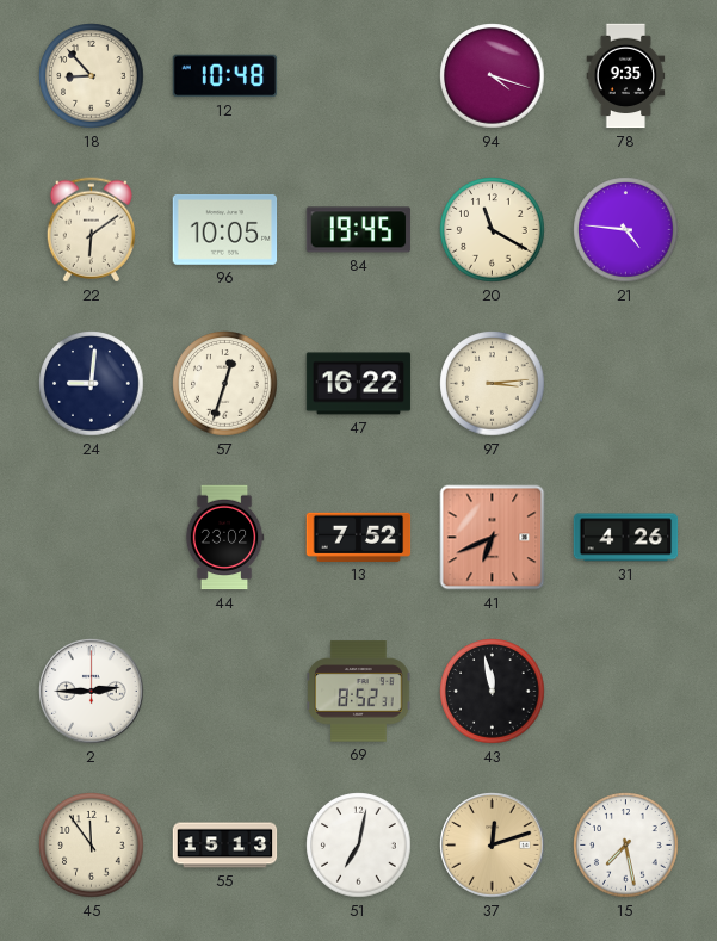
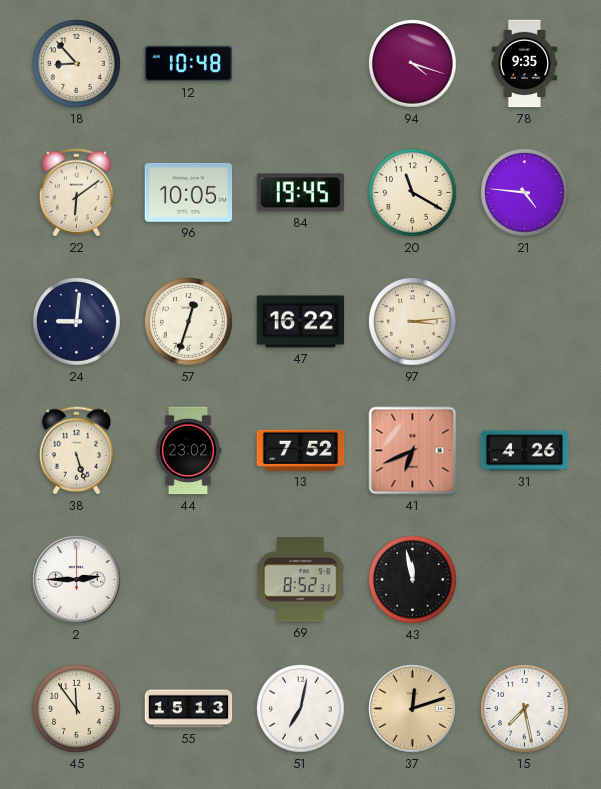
38: none -> 5:27 (76, 451)
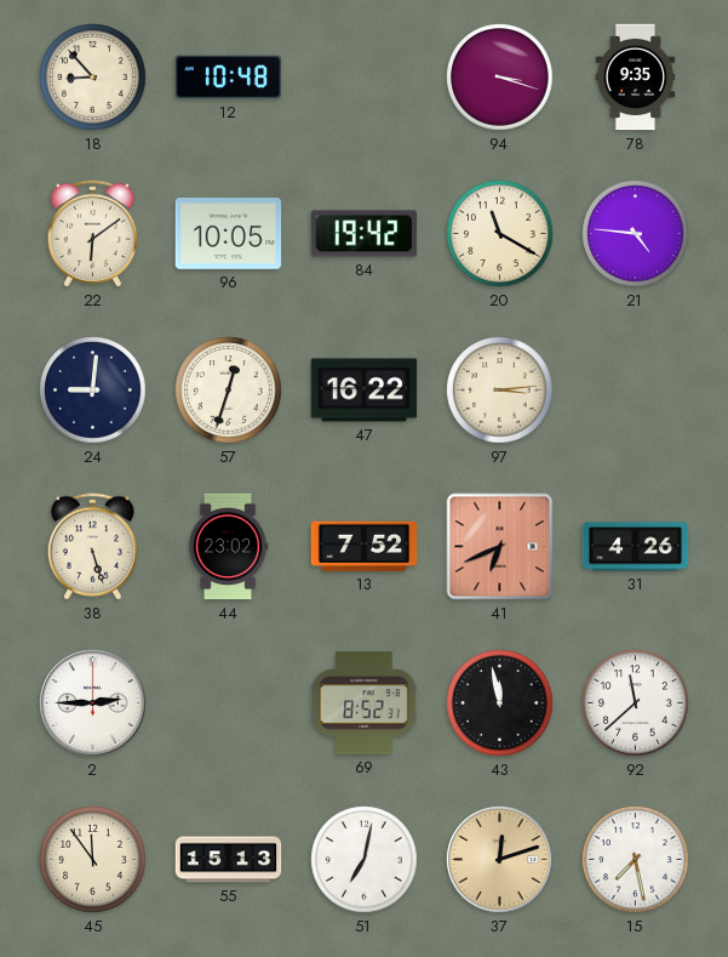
94: 4:18 -> 3:18 (500, 78)
84: 19:45 -> 19:42 (365, 234)
92: none -> 11:38 (636, 703)
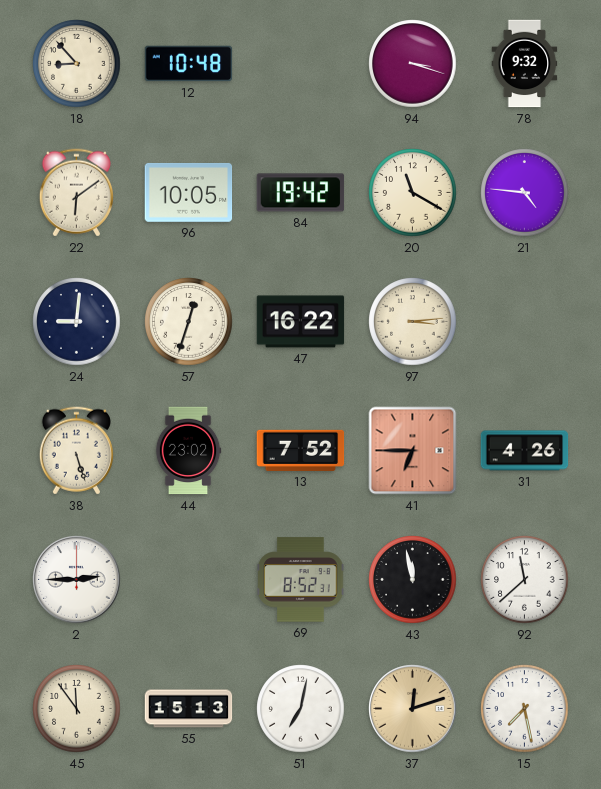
78: 9:35 -> 9:32 (525, 64)
41: 6:41 -> 6:45 (413, 451)
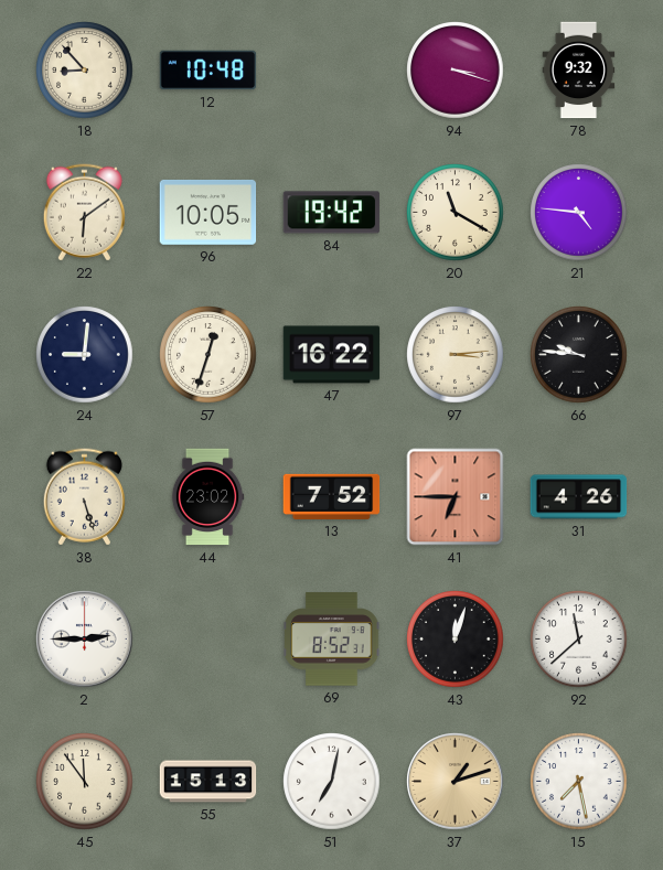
66: none -> 9:46 (579, 355)
43: 11:58 -> 12:03 (456, 640)
37: 12:12 -> 1:12 (456, 782)
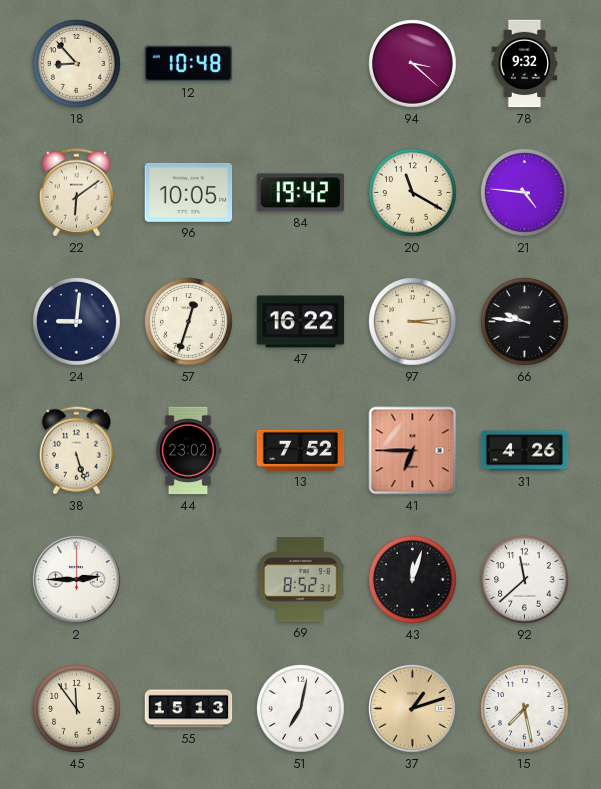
94: 3:18 -> 3:22 (413, 64)
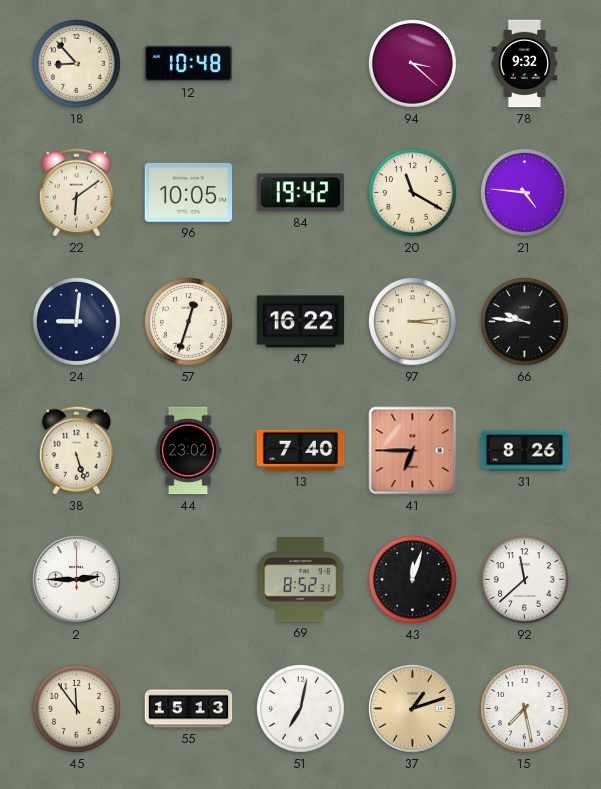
13: 7:52 -> 7:40 (301, 450)
31: 4:26 -> 8:26 (525, 451)
